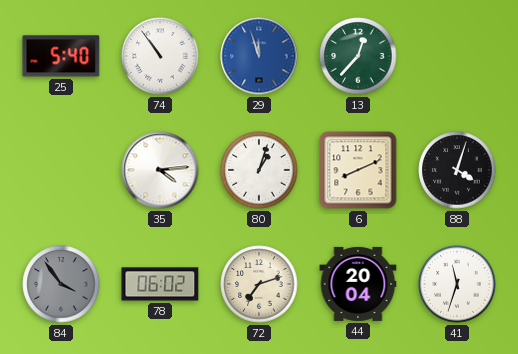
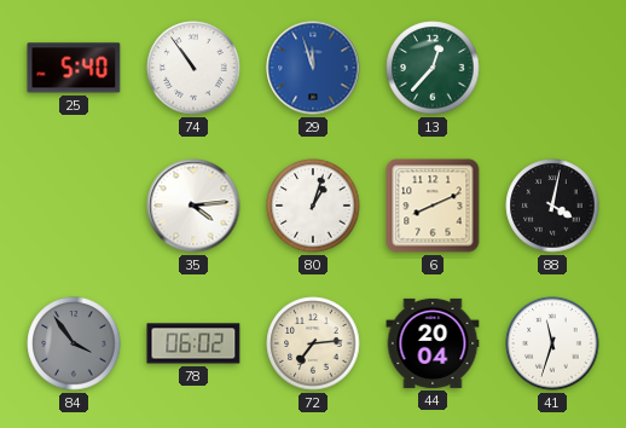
88: 4:03 -> 4:02 (552, 206)
72: 7:12 -> 7:14 (313, 343)
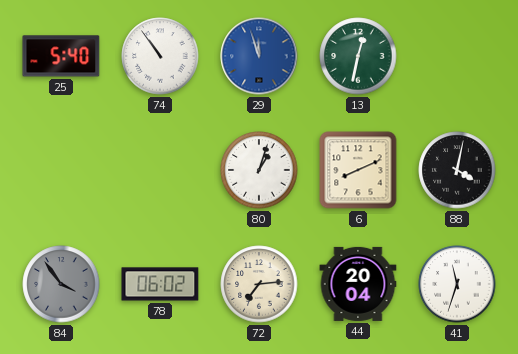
13: 12:37 -> 12:32 (358, 56)
35: 4:14 -> none (193, 206)
